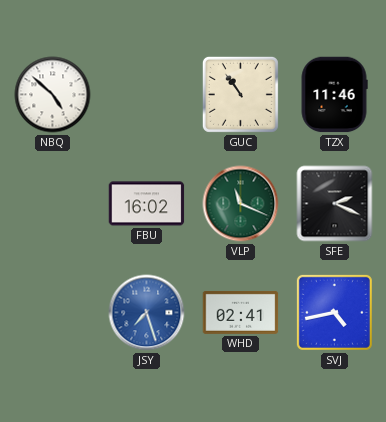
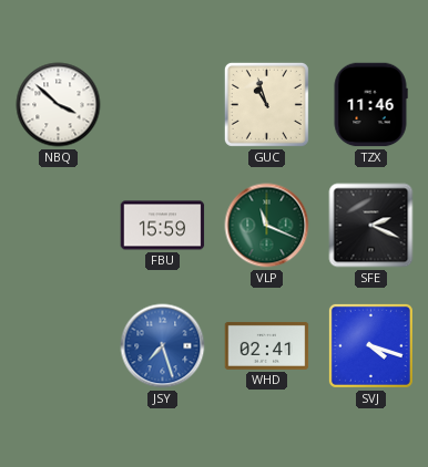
NBQ: 4:52 -> 3:52 (59, 105)
GUC: 10:54 -> 10:57 (266, 104)
FBU: 16:02 -> 15:59 (163, 226)
SVJ: 4:43 -> 4:18 (370, 345)
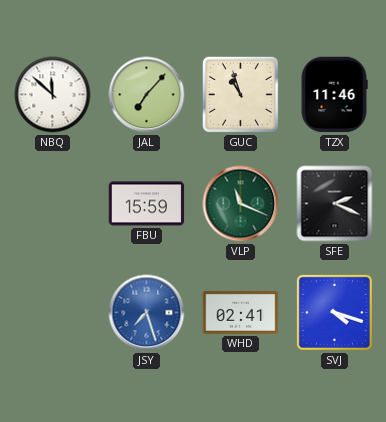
NBQ: 3:52 -> 11:52 (53, 95)
JAL: none -> 7:07 (147, 95)
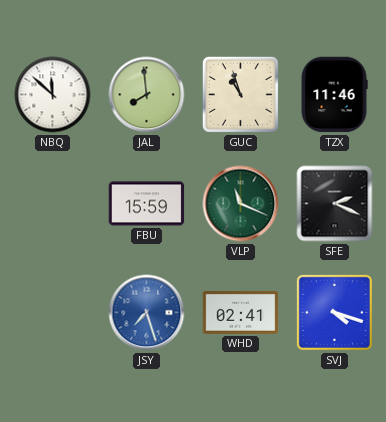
JAL: 7:07 -> 7:59 (147, 95)
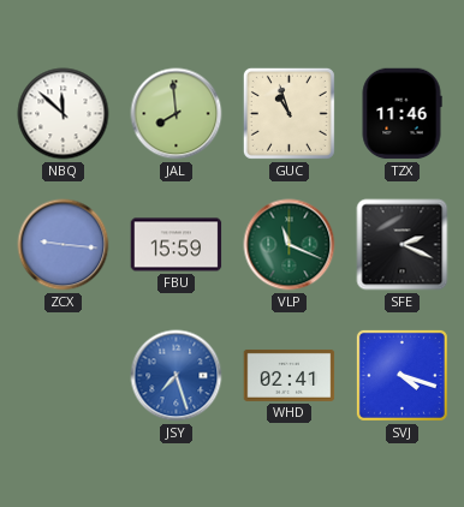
ZCX: none -> 9:16 (64, 245)
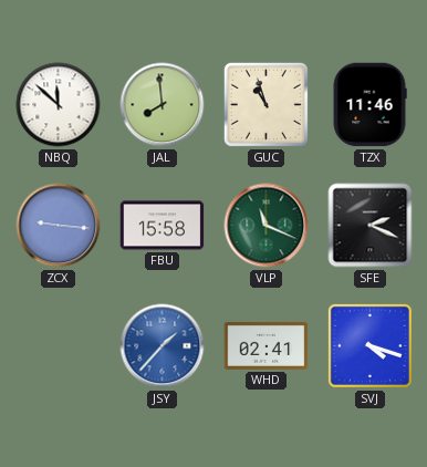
FBU: 15:59 -> 15:58 (163, 226)
JSY: 7:27 -> 1:37 (163, 346)
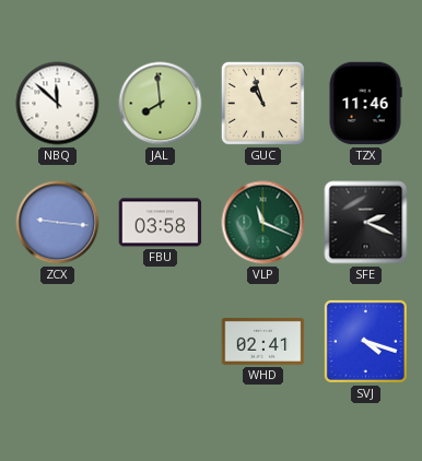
FBU: 15:58 -> 03:58 (161, 223)
JSY: 1:37 -> none (163, 346)
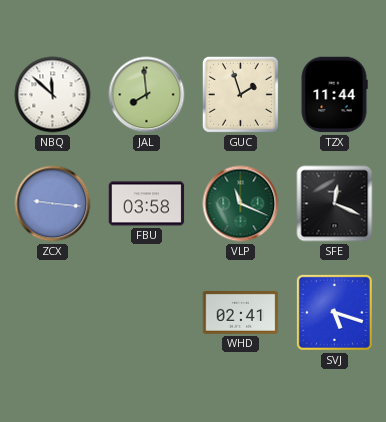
GUC: 10:57 -> 1:57 (240, 94)
TZX: 11:46 -> 11:44 (334, 95)
SFE: 2:19 -> 12:19 (335, 204)
SVJ: 4:18 -> 5:18 (334, 312)
